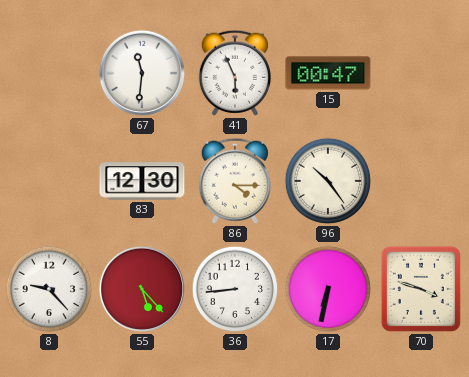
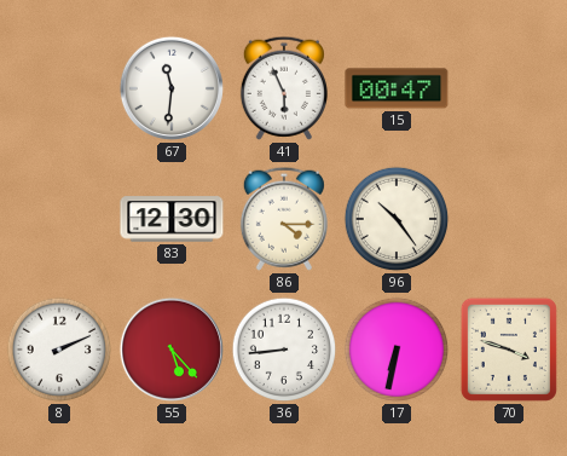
8: 9:23 -> 2:11 (59, 350)
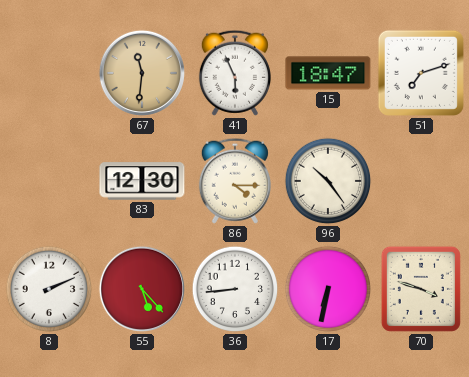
67 dial: white -> champagne (142, 73)
15: 00:47 -> 18:47 (328, 73)
51: none -> 7:12 (421, 73)
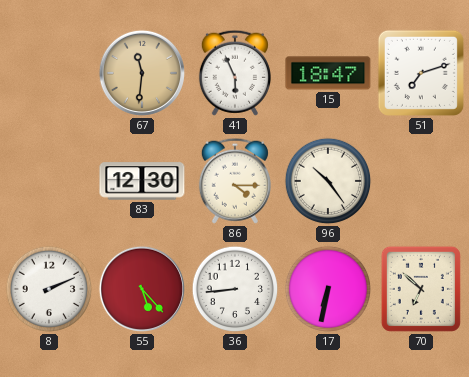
70: 3:48 -> 6:52 (421, 289)
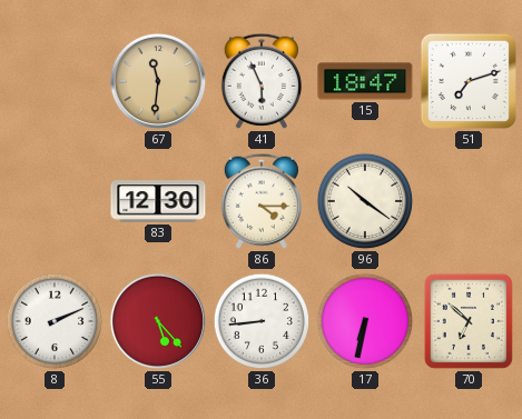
96: 10:24 -> 10:21 (365, 201)
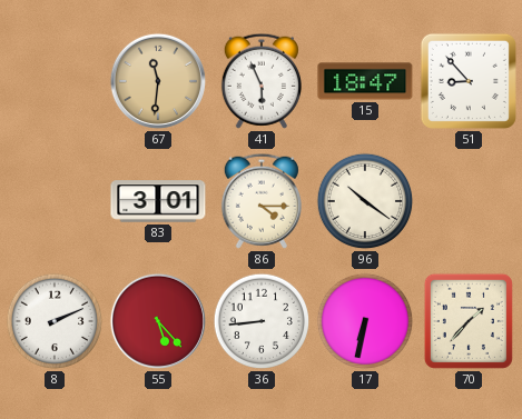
51: 7:12 -> 8:53 (469, 81)
83: 12:30 -> 3:01 (158, 201)
70: 6:52 -> 1:37 (469, 321)
